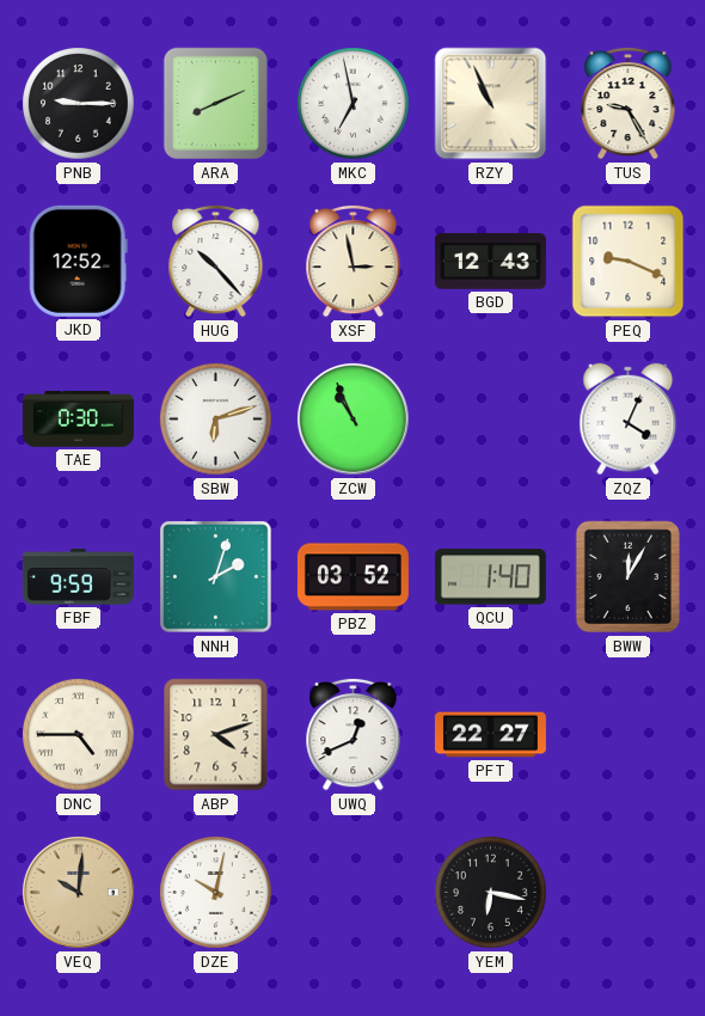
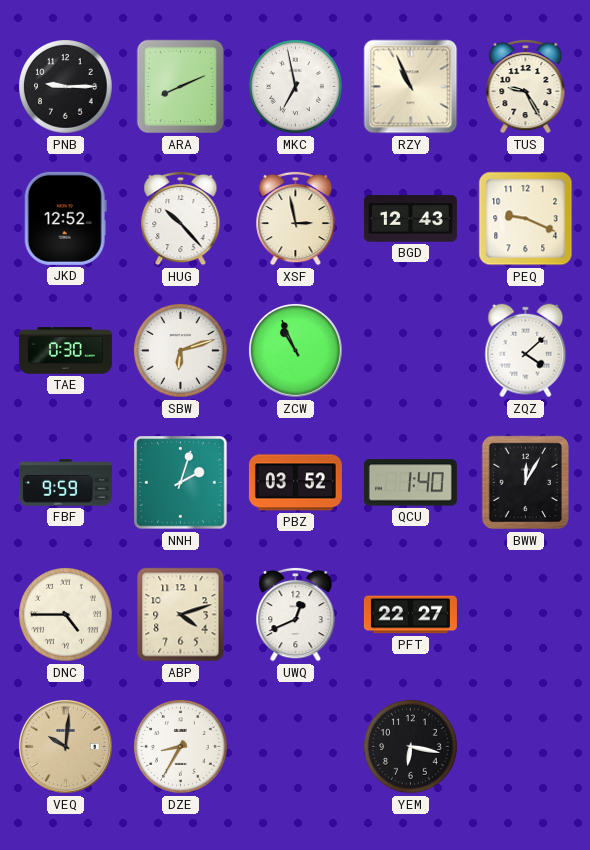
ZQZ: 4:04 -> 4:08 (526, 351)
DZE: 10:02 -> 8:35 (181, 747)
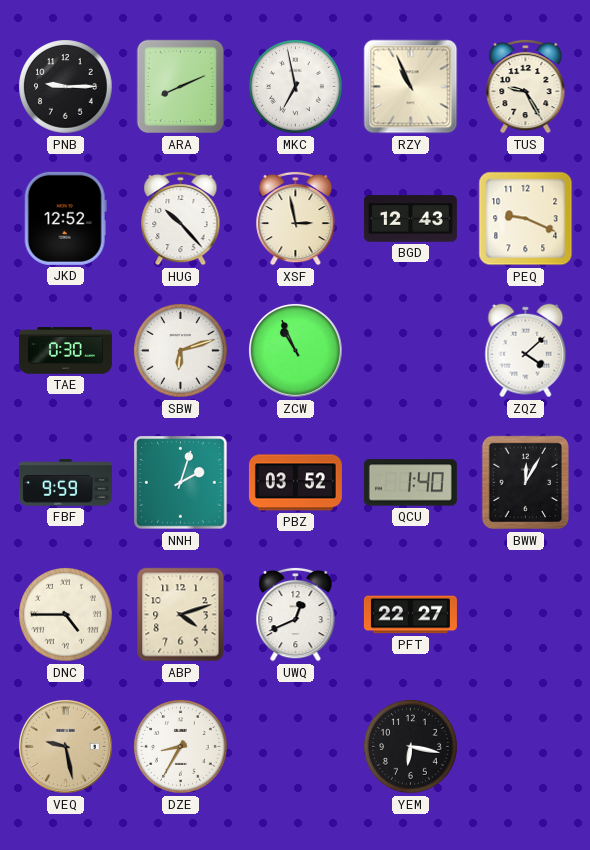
VEQ: 10:01 -> 9:28 (65, 746)
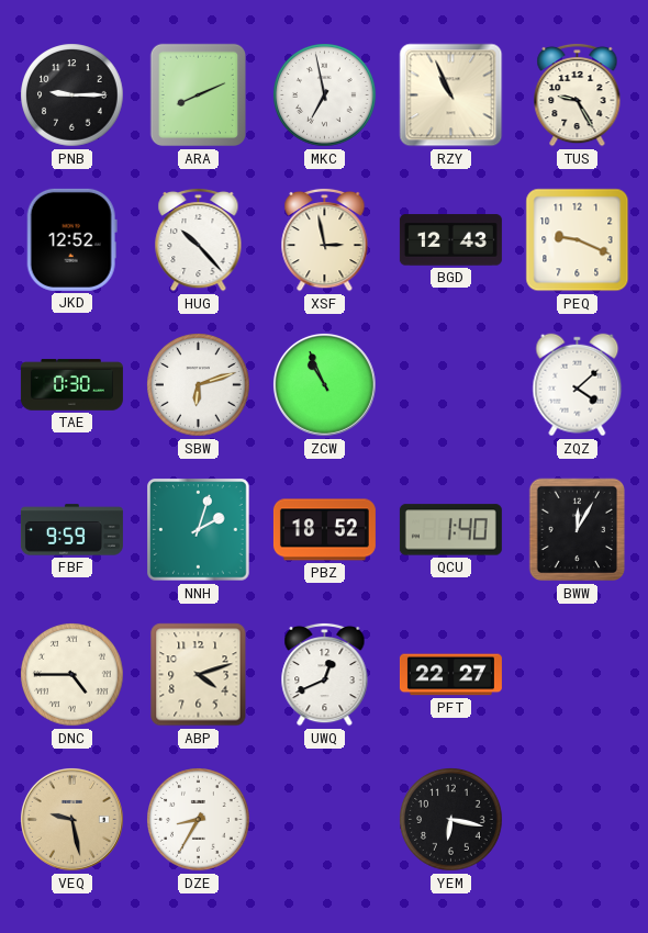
PBZ: 03:52 -> 18:52 (324, 530)
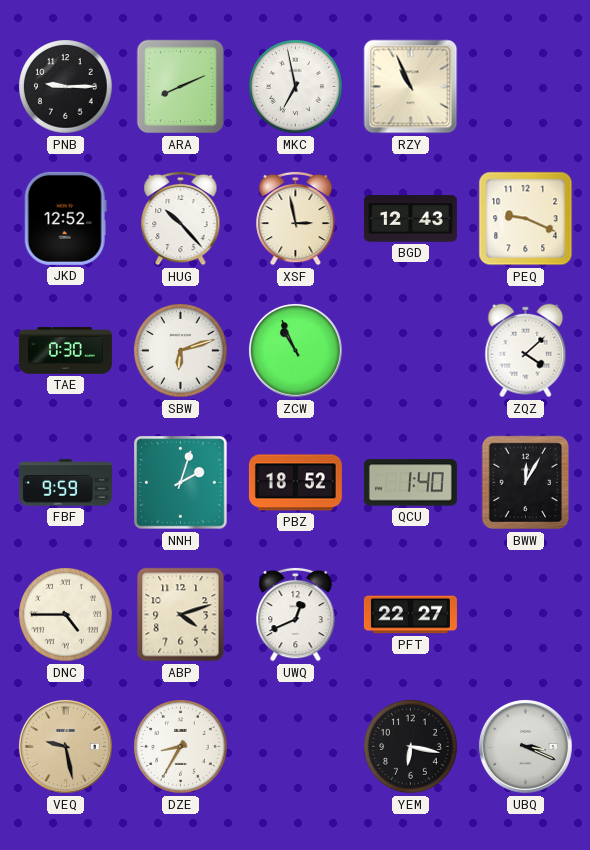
TUS: 9:25 -> none (578, 94)
UBQ: none -> 3:19 (525, 746)
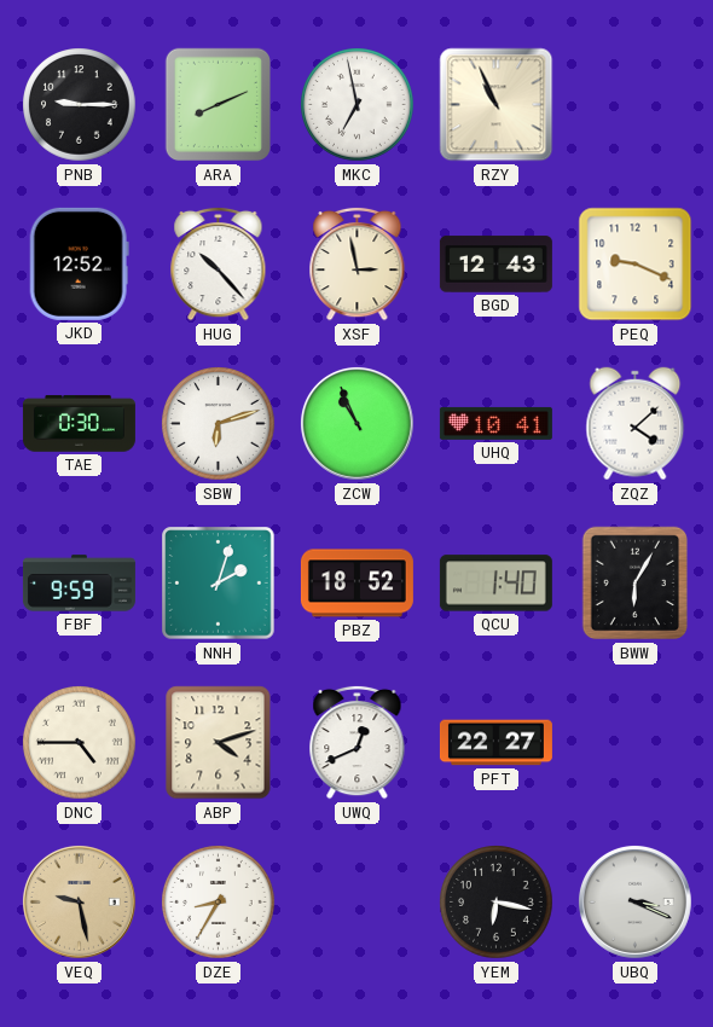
UHQ: none -> 10:41 (495, 423)
BWW: 12:05 -> 6:05 (636, 584)
